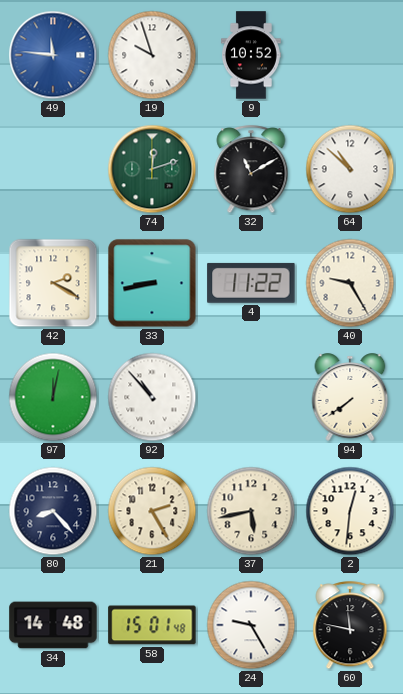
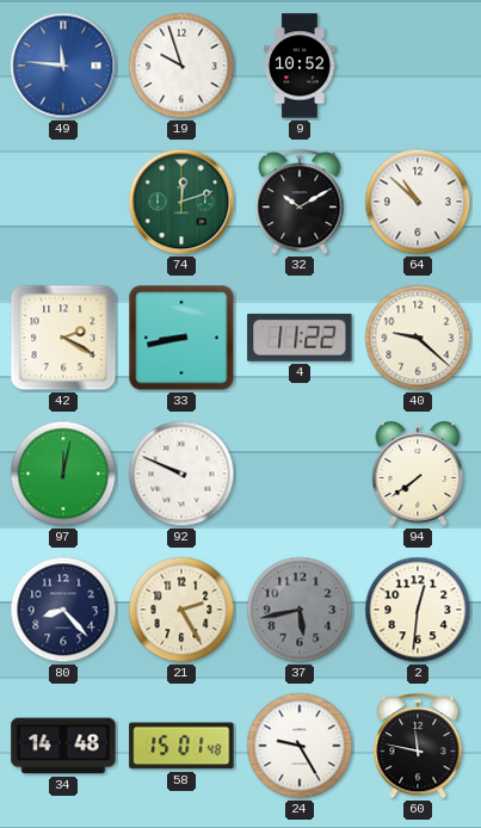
32: 11:10 -> 10:10 (300, 203)
40: 9:25 -> 9:22 (418, 338)
92: 10:53 -> 9:49 (181, 474)
37 dial: cream -> grey (300, 610)
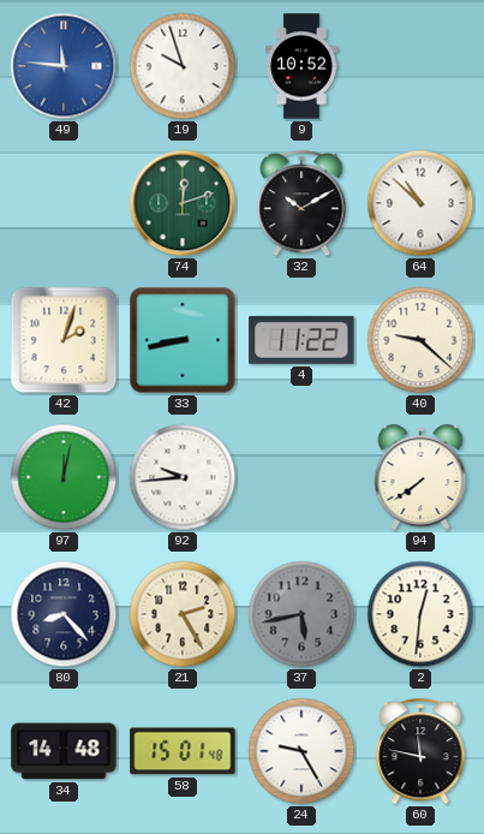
42: 2:20 -> 2:03 (64, 340)
92: 9:49 -> 9:44 (183, 477)
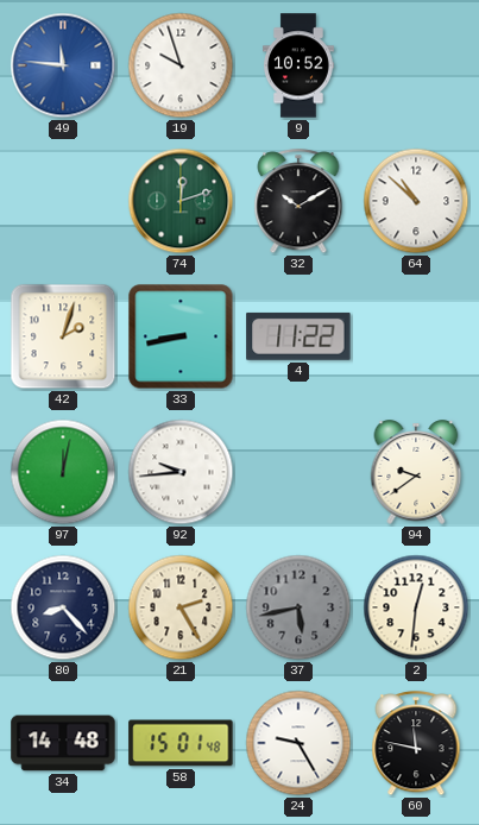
40: 9:22 -> none (420, 340)
94: 7:39 -> 9:39 (416, 472)
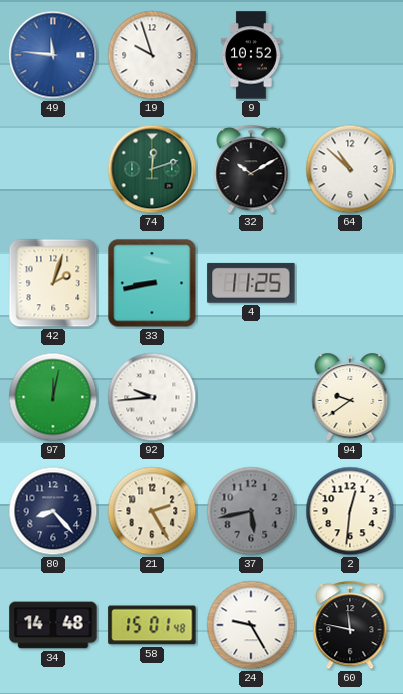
4: 11:22 -> 11:25 (251, 283)
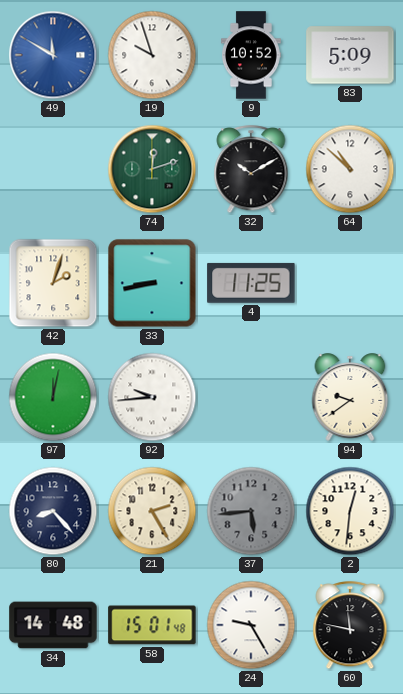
49: 11:46 -> 11:50 (53, 55)
83: none -> 5:09 (350, 55)
37: 5:43 -> 5:44 (251, 511)
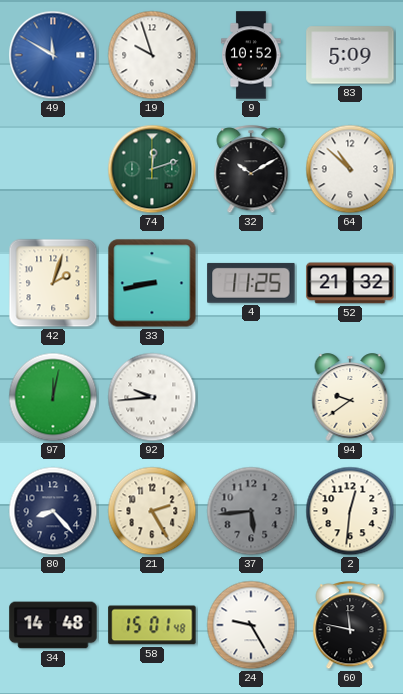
52: none -> 21:32 (350, 283)
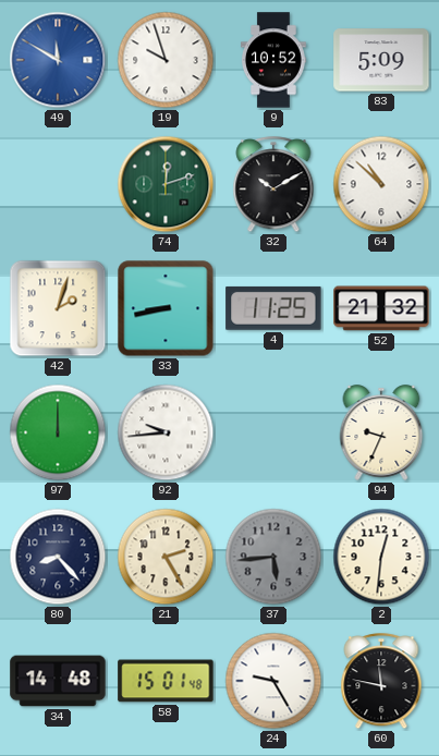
97: 12:02 -> 12:00 (58, 432)
94: 9:39 -> 9:34 (381, 432)
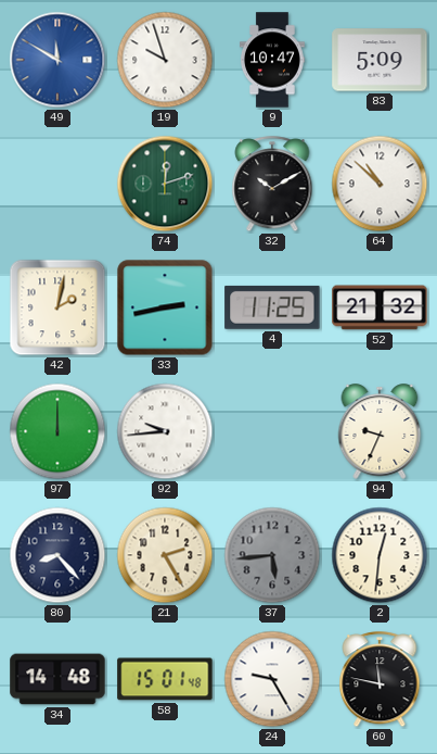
9: 10:52 -> 10:47 (272, 60)
42: 2:03 -> 2:02 (57, 307)
33: 8:43 -> 2:43 (165, 307)
